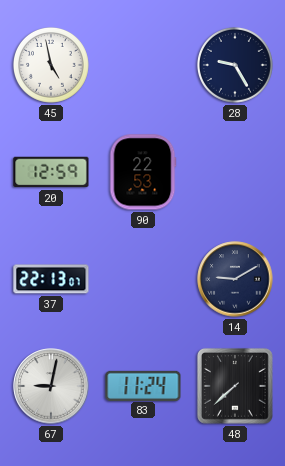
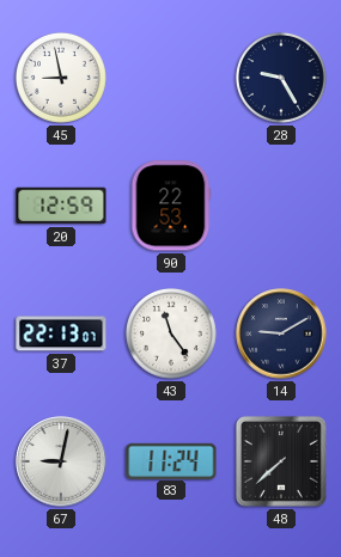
45: 4:58 -> 8:58 (61, 78)
43: none -> 11:24 (171, 333)
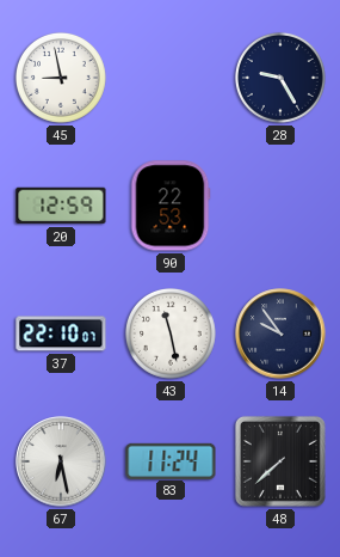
37: 22:13 -> 22:10 (61, 333)
43: 11:24 -> 11:28 (171, 333)
14: 9:10 -> 9:54 (280, 333)
67: 9:02 -> 6:28 (61, 461)
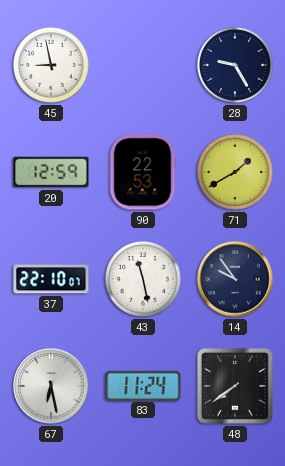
71: none -> 1:40 (235, 172)
48: 7:38 -> 7:39 (235, 386)
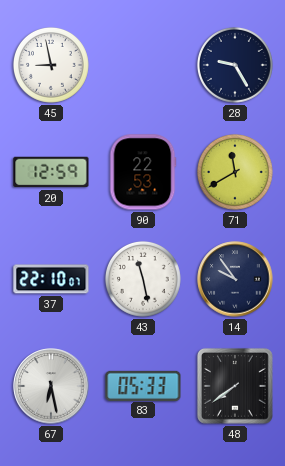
71: 1:40 -> 11:40 (235, 172)
83: 11:24 -> 05:33 (143, 385)
